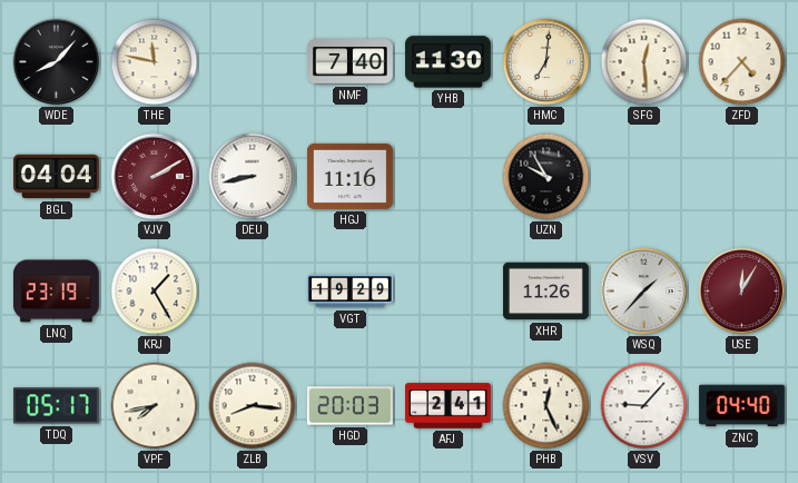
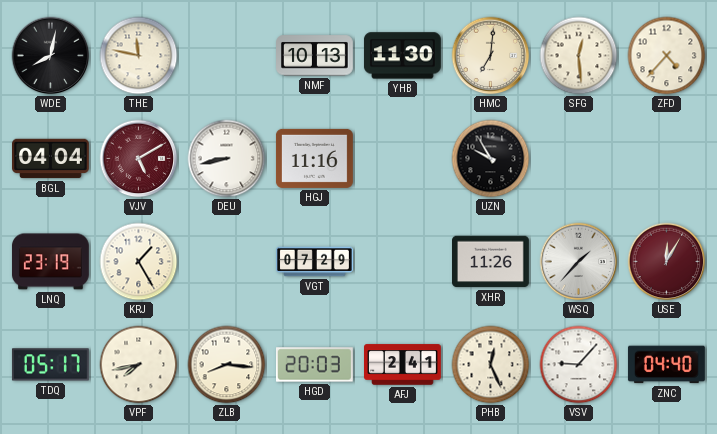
WDE: 8:07 -> 8:02 (51, 56)
NMF: 7:40 -> 10:13 (315, 56)
VJV: 2:10 -> 5:10 (139, 159)
VGT: 19:29 -> 07:29 (315, 262)
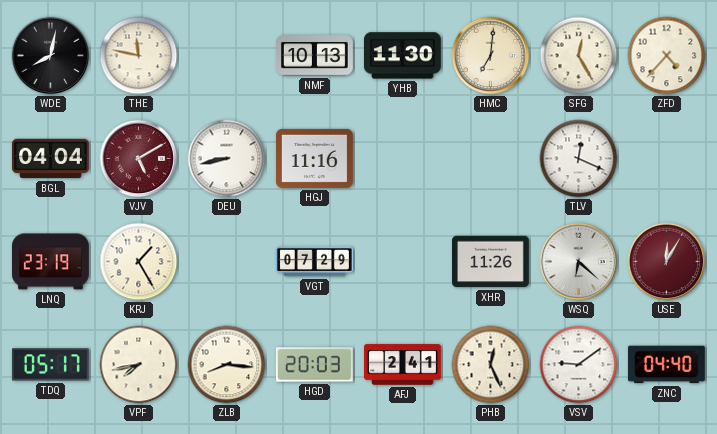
SFG: 12:29 -> 12:25 (579, 56)
UZN: 9:55 -> none (491, 159)
TLV: none -> 12:19 (579, 159)
WSQ: 1:37 -> 6:22 (579, 262)
VSV: 9:07 -> 9:09 (579, 365)
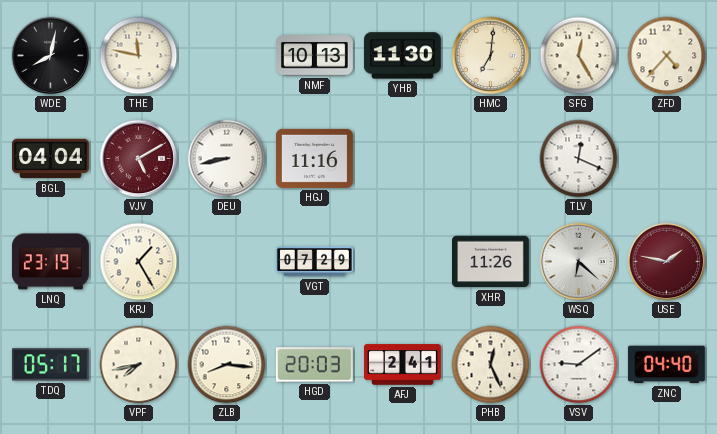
USE: 12:05 -> 1:47 (667, 262)
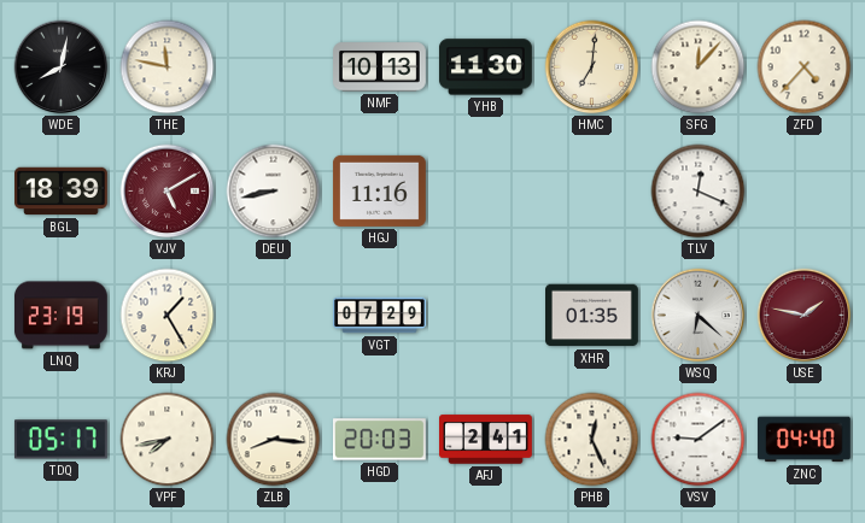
SFG: 12:25 -> 12:07 (699, 67)
BGL: 04:04 -> 18:39 (62, 192)
XHR: 11:26 -> 01:35 (592, 316)
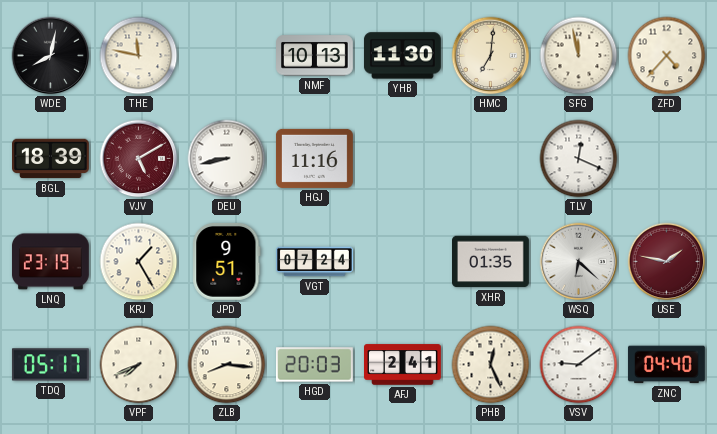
SFG: 12:07 -> 11:58 (579, 56)
JPD: none -> 9:51 (227, 261)
VGT: 07:29 -> 07:24 (315, 262)
VPF: 7:43 -> 7:41 (139, 365)
